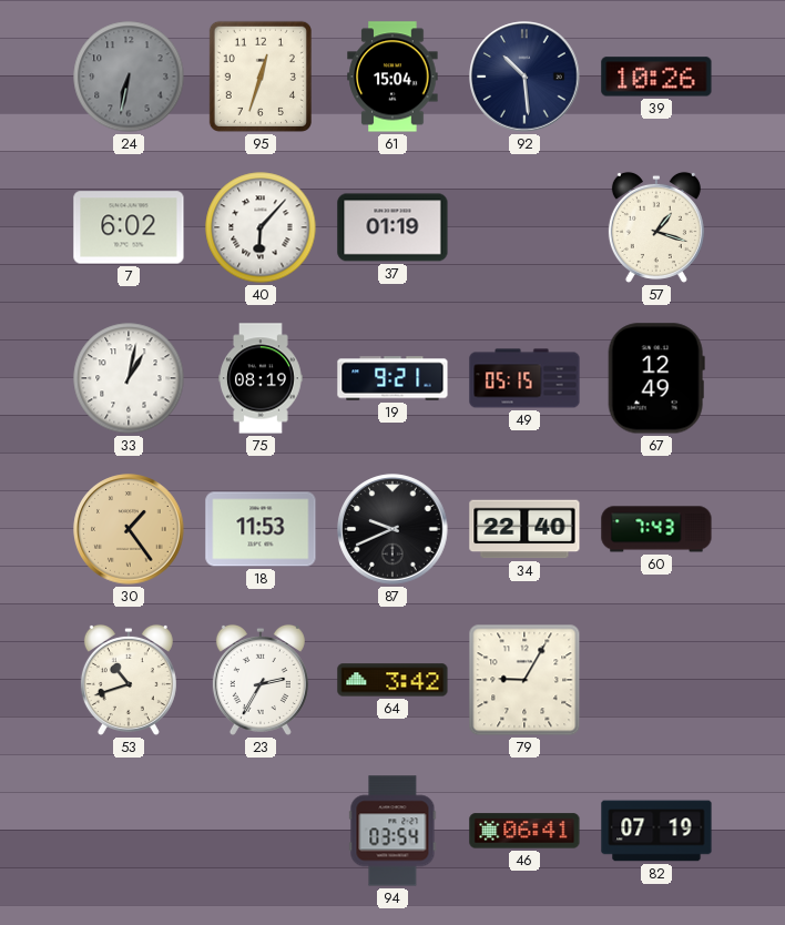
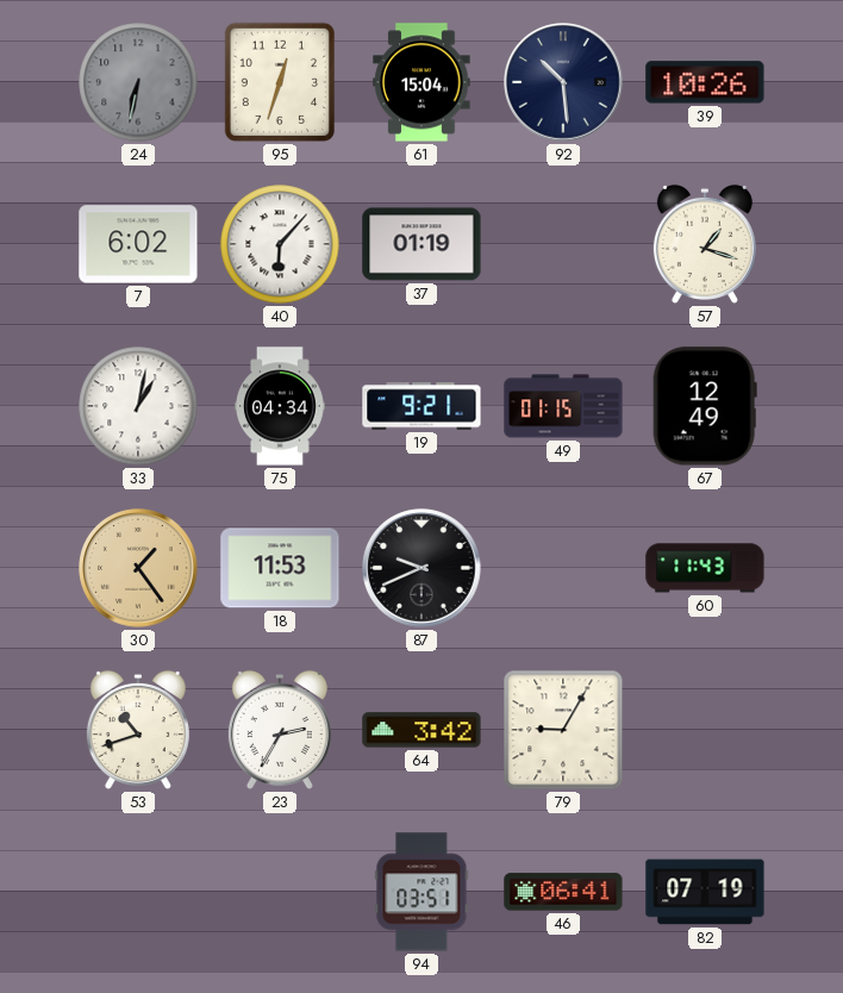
75: 08:19 -> 04:34 (281, 406)
49: 05:15 -> 01:15 (563, 406)
34: 22:40 -> none (524, 529)
60: 7:43 -> 11:43 (705, 568)
94: 03:54 -> 03:51 (421, 892)
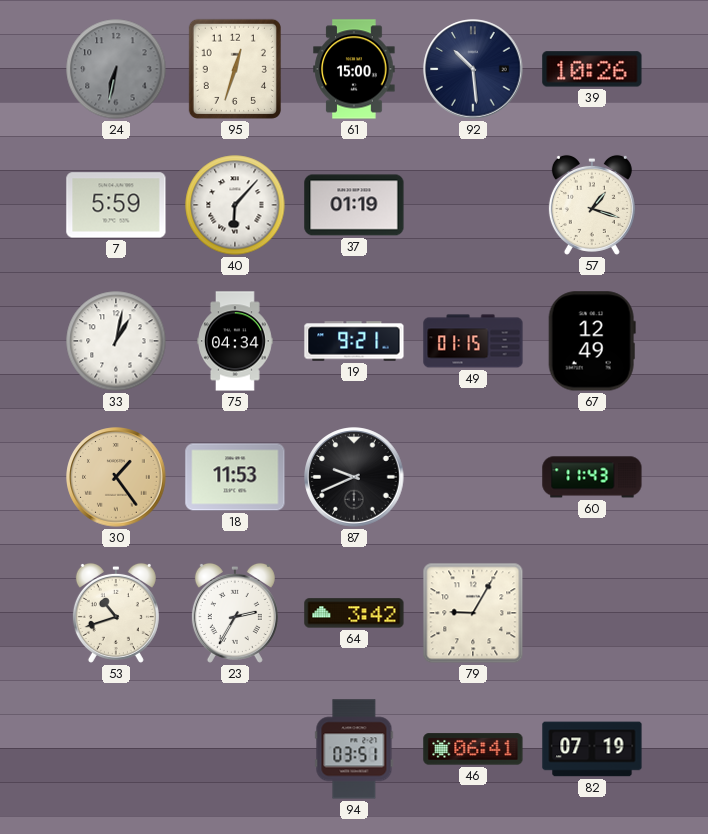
61: 15:04 -> 15:00 (354, 69)
7: 6:02 -> 5:59 (116, 205)
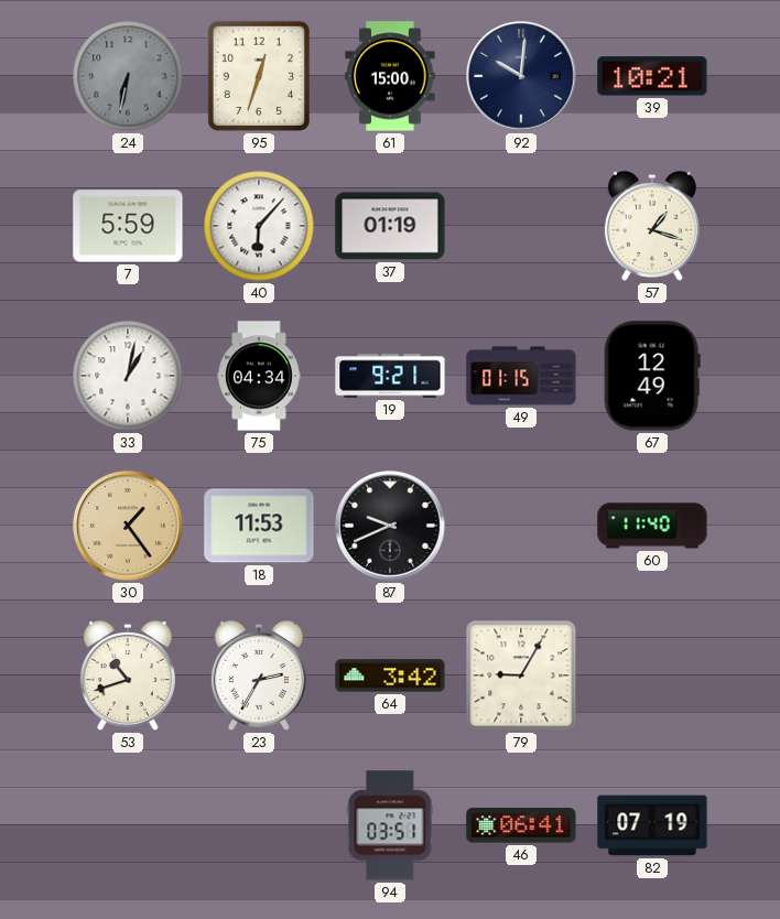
92: 10:29 -> 10:01 (521, 76)
39: 10:26 -> 10:21 (652, 76)
60: 11:43 -> 11:40 (652, 526)
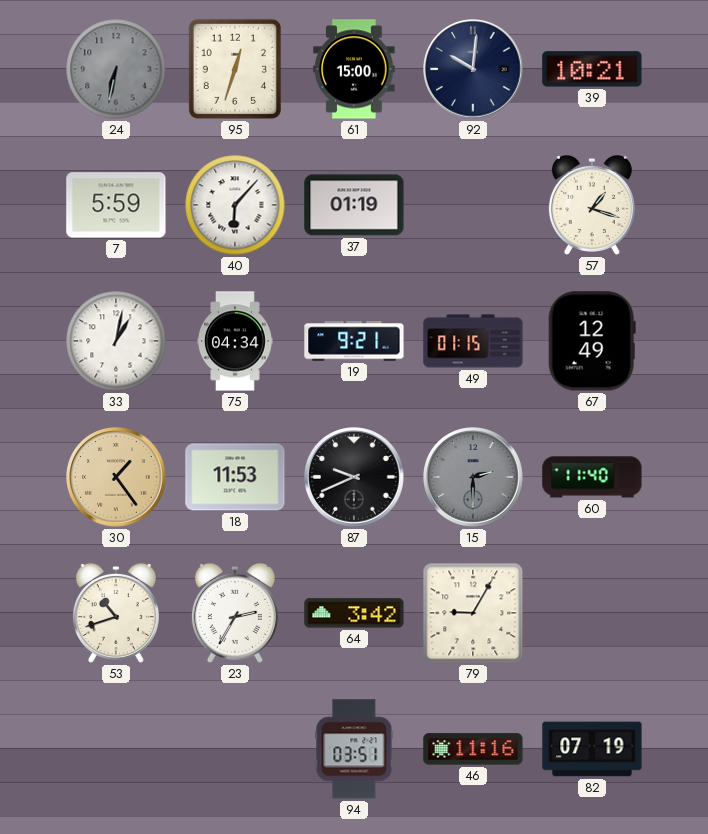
15: none -> 2:30 (473, 477)
46: 06:41 -> 11:16 (473, 749)
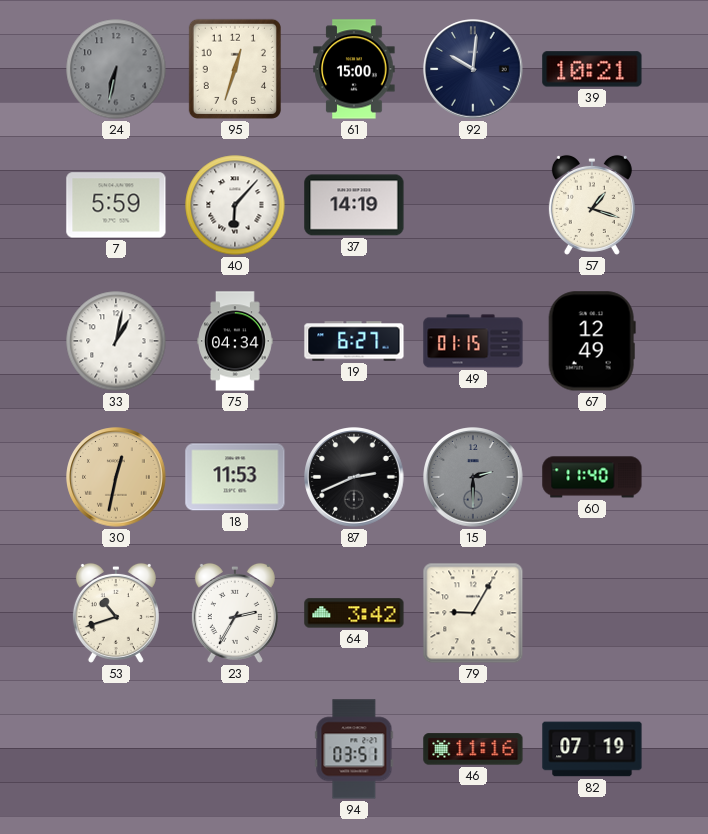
37: 01:19 -> 14:19 (354, 205)
19: 9:21 -> 6:27 (354, 341)
30: 1:24 -> 12:32 (116, 477)
87: 9:41 -> 2:41 (354, 477)
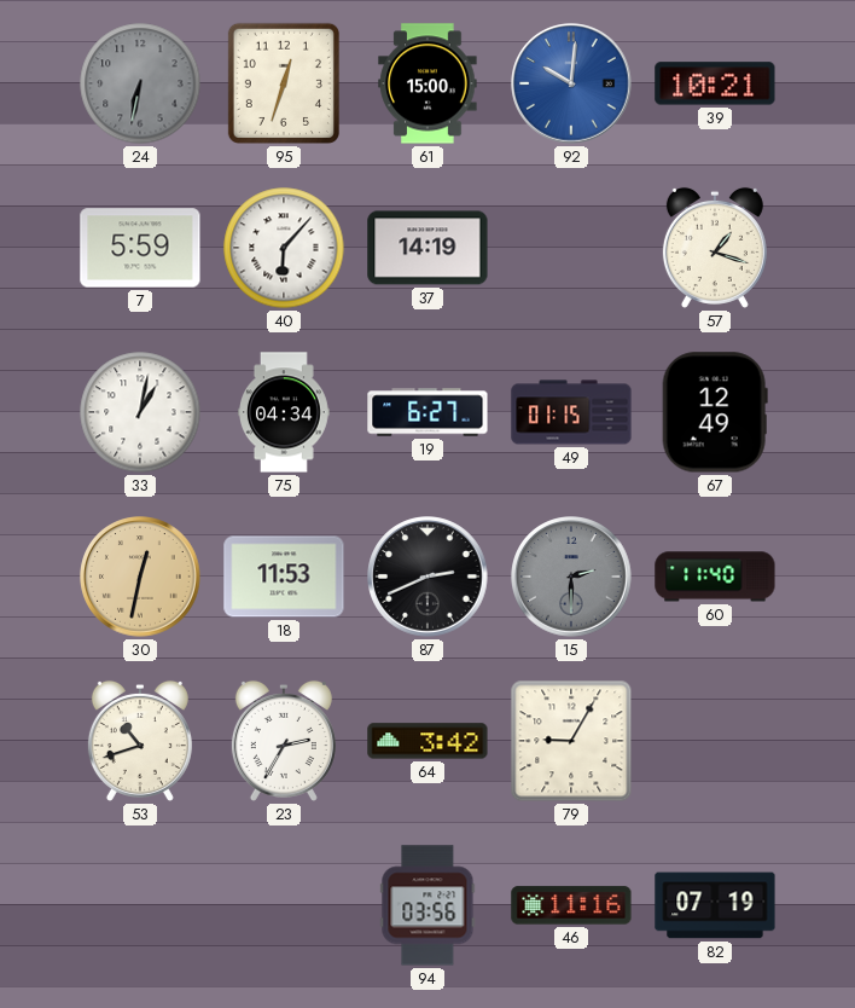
92 dial: navy -> blue (571, 83)
94: 03:51 -> 03:56 (427, 905)
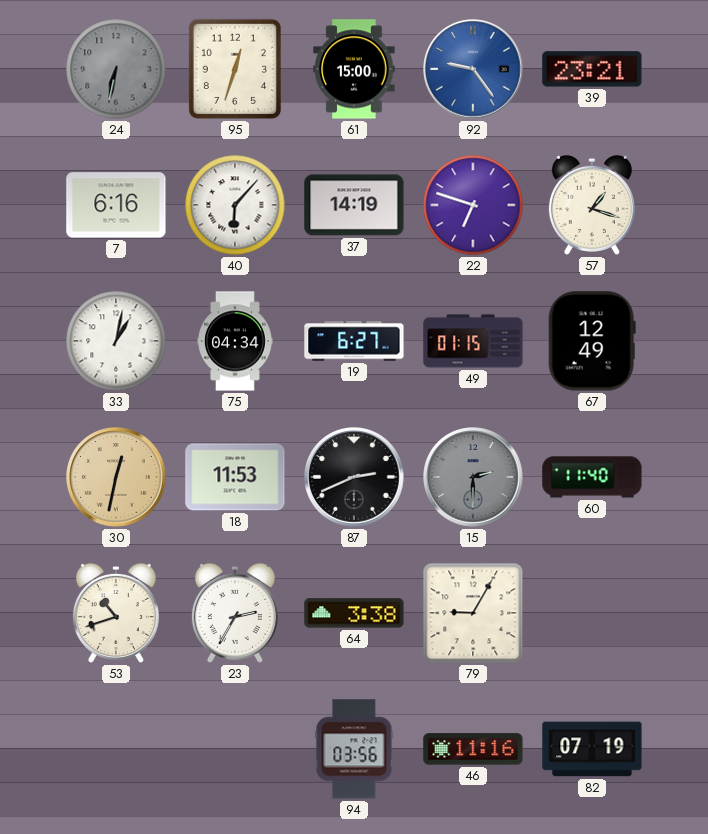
92: 10:01 -> 9:24 (473, 69)
39: 10:21 -> 23:21 (592, 69)
7: 5:59 -> 6:16 (116, 205)
22: none -> 6:48 (473, 205)
64: 3:42 -> 3:38 (354, 613)
